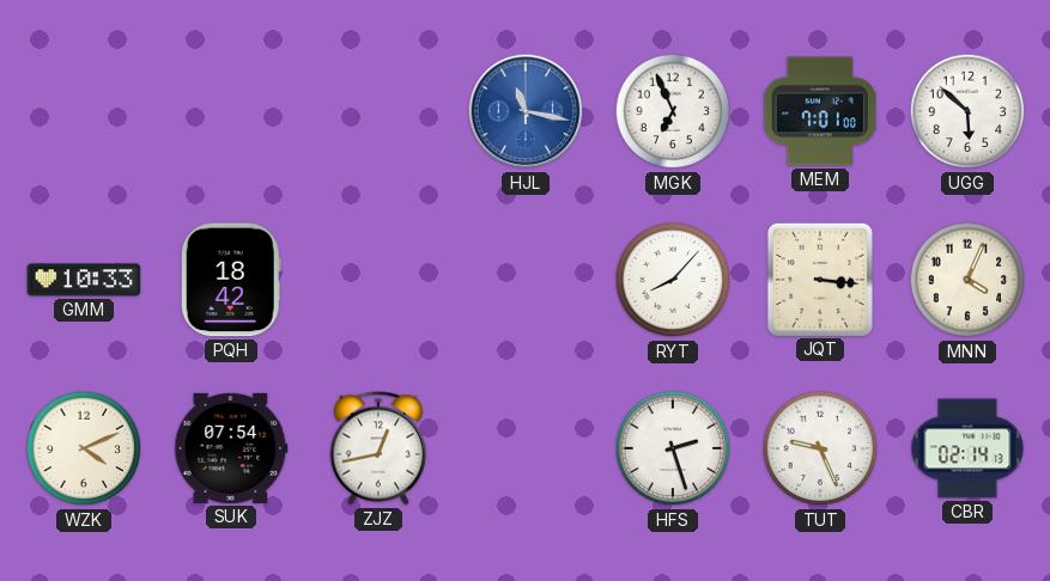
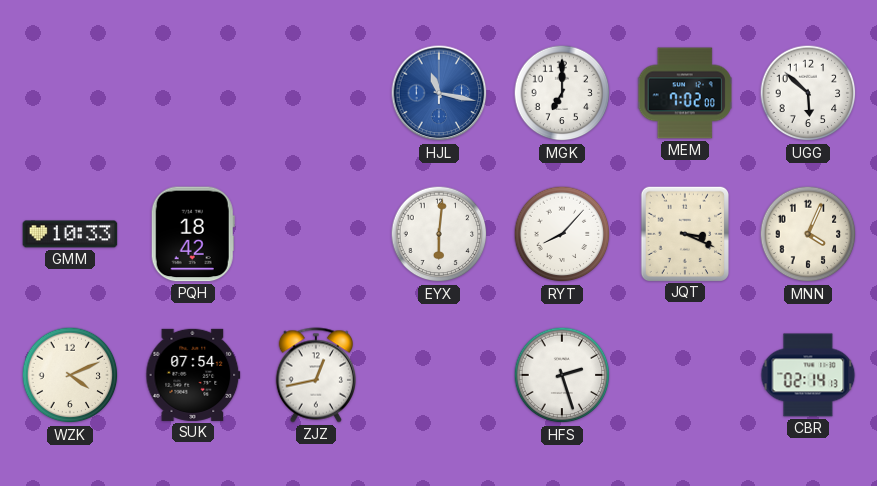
MGK: 6:56 -> 7:00 (562, 93)
MEM: 7:01 -> 7:02 (685, 93)
EYX: none -> 6:01 (439, 234)
JQT: 3:16 -> 3:19 (684, 233)
TUT: 9:26 -> none (820, 448)
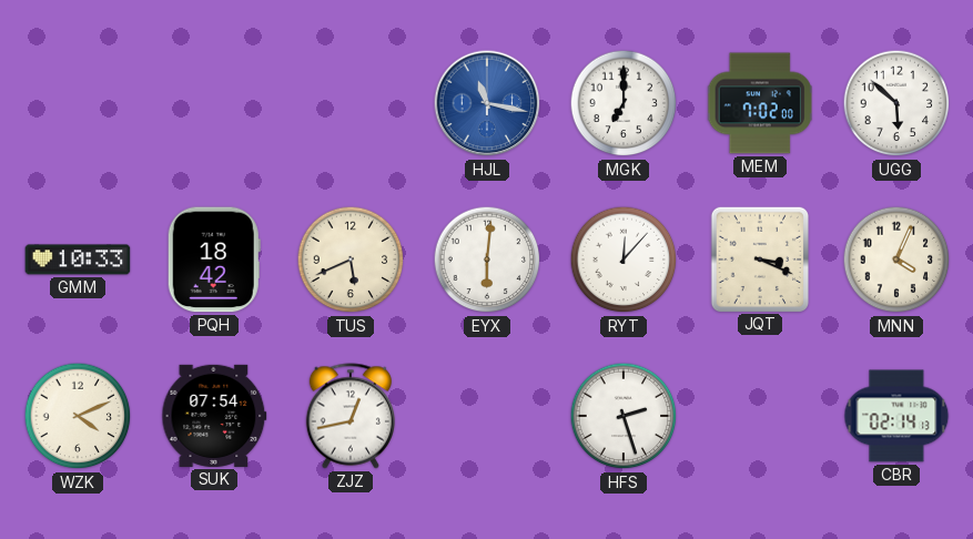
TUS: none -> 5:41 (351, 260)
RYT: 8:07 -> 12:07 (624, 260)
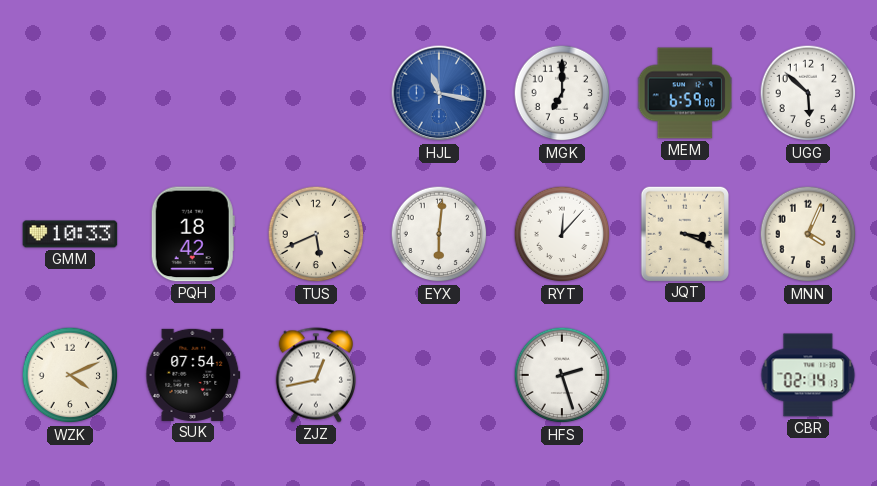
MEM: 7:02 -> 6:59 (685, 93)
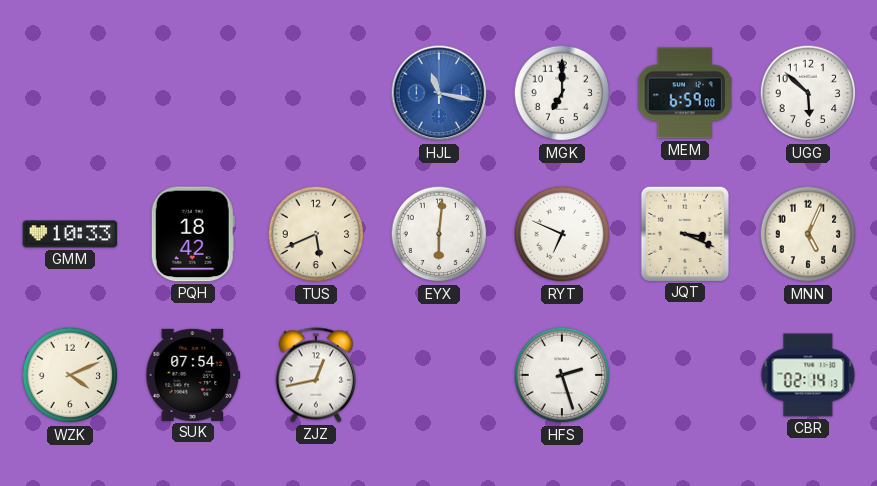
RYT: 12:07 -> 6:49 (562, 234)
MNN: 4:04 -> 5:04 (808, 234)
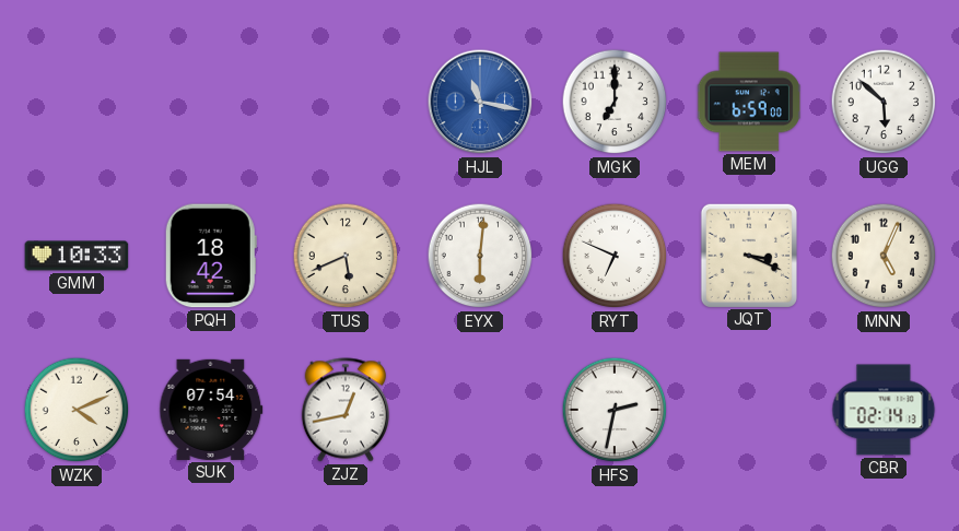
HFS: 2:27 -> 2:32 (615, 410)
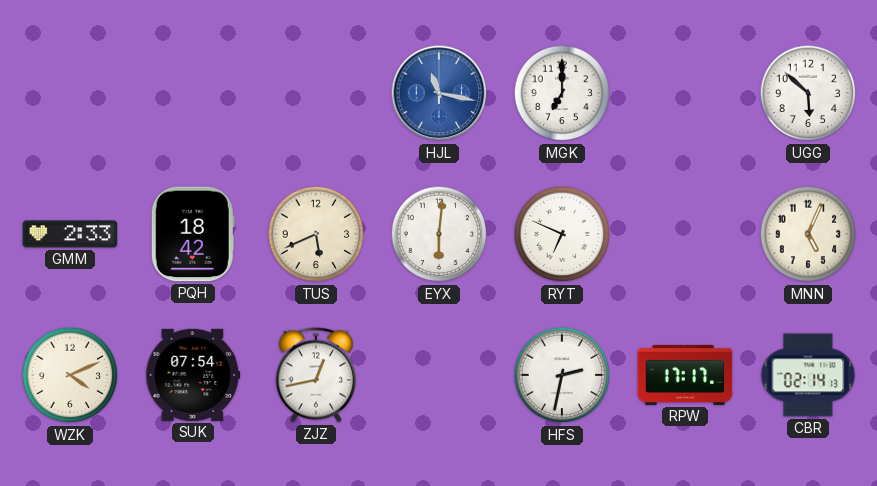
MEM: 6:59 -> none (749, 102)
GMM: 10:33 -> 2:33 (70, 234)
JQT: 3:19 -> none (748, 255)
RPW: none -> 17:17 (685, 375)
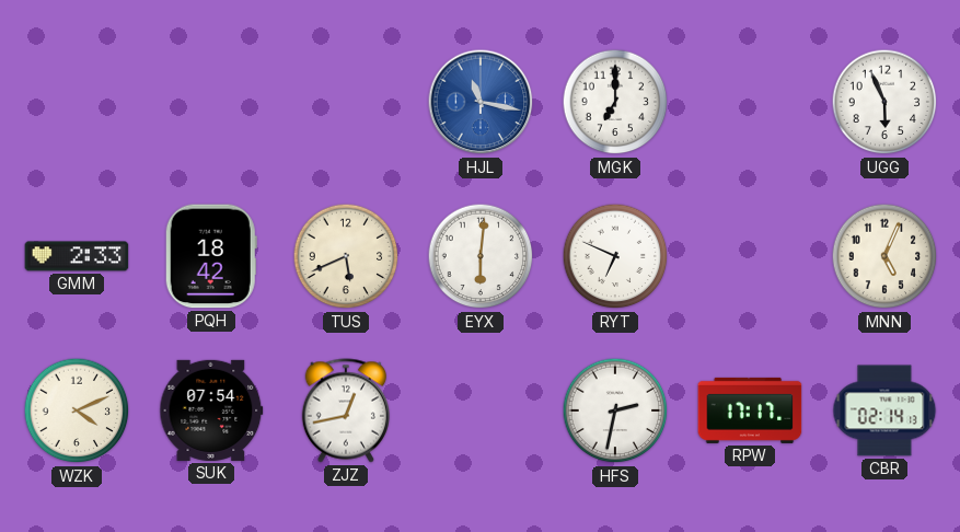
UGG: 5:52 -> 5:56 (884, 102)
